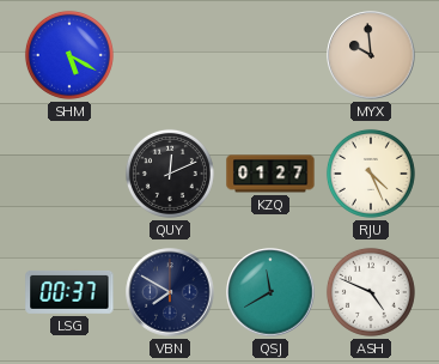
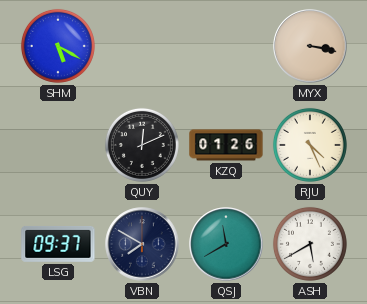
MYX: 9:59 -> 3:17 (310, 46)
KZQ: 01:27 -> 01:26 (226, 145)
LSG: 00:37 -> 09:37 (58, 244)
ASH: 4:49 -> 5:40 (310, 244)
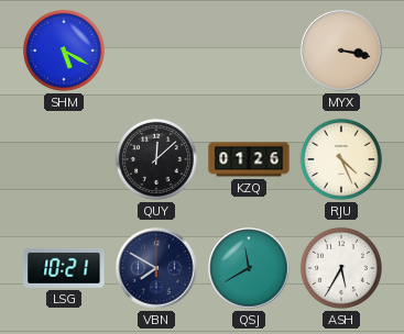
QUY: 12:11 -> 12:08 (156, 159)
LSG: 09:37 -> 10:21 (64, 268)
ASH: 5:40 -> 5:35 (341, 268)
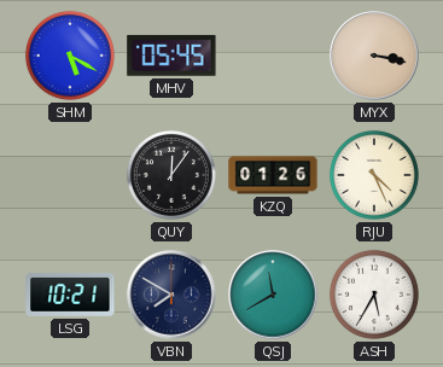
MHV: none -> 05:45 (171, 56)
QUY: 12:08 -> 12:06 (171, 175)
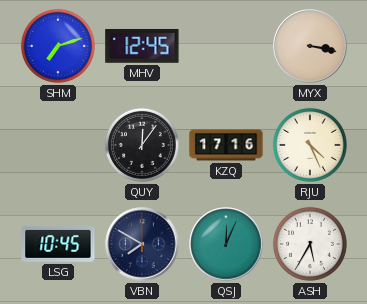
SHM: 5:20 -> 7:12 (58, 46)
MHV: 05:45 -> 12:45 (142, 46)
KZQ: 01:26 -> 17:16 (226, 145)
LSG: 10:21 -> 10:45 (58, 244)
QSJ: 11:40 -> 12:04 (226, 244)
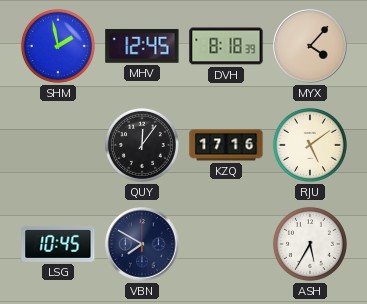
SHM: 7:12 -> 1:58 (58, 46)
DVH: none -> 8:18 (226, 46)
MYX: 3:17 -> 4:07 (310, 46)
RJU: 4:26 -> 5:09 (310, 145)
QSJ: 12:04 -> none (226, 244)
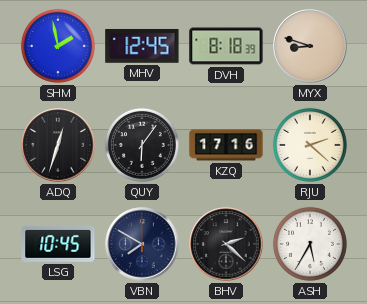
MYX: 4:07 -> 8:48 (310, 46)
ADQ: none -> 12:33 (58, 145)
QUY: 12:06 -> 6:06 (142, 145)
RJU: 5:09 -> 2:22 (310, 145)
BHV: none -> 2:22 (226, 244)
